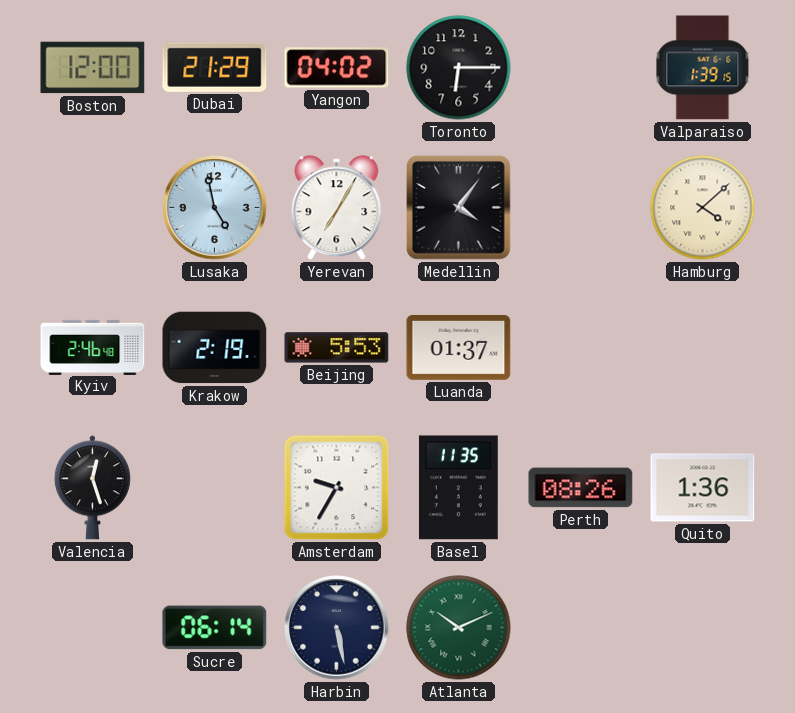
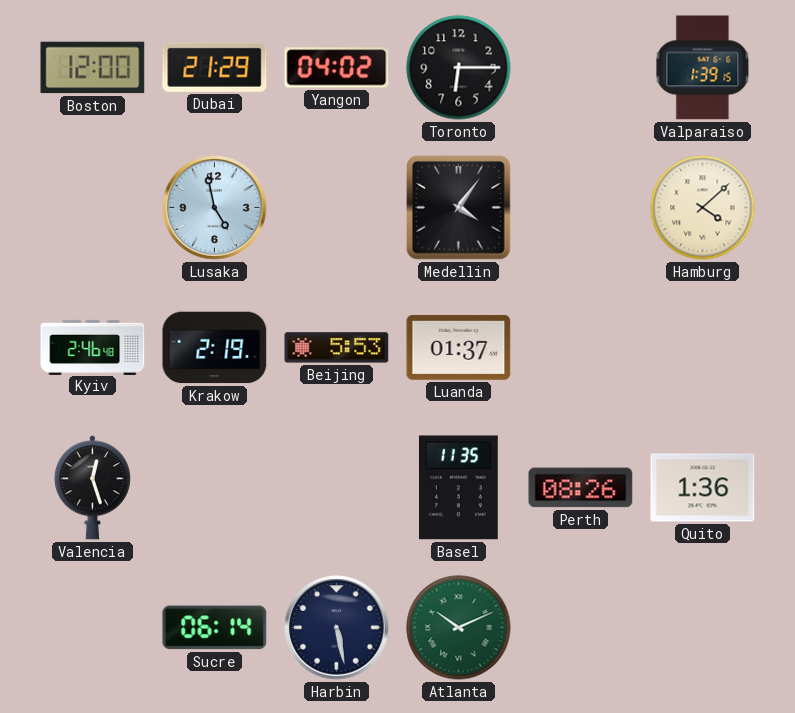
Yerevan: 7:05 -> none (337, 208)
Amsterdam: 9:35 -> none (337, 488)
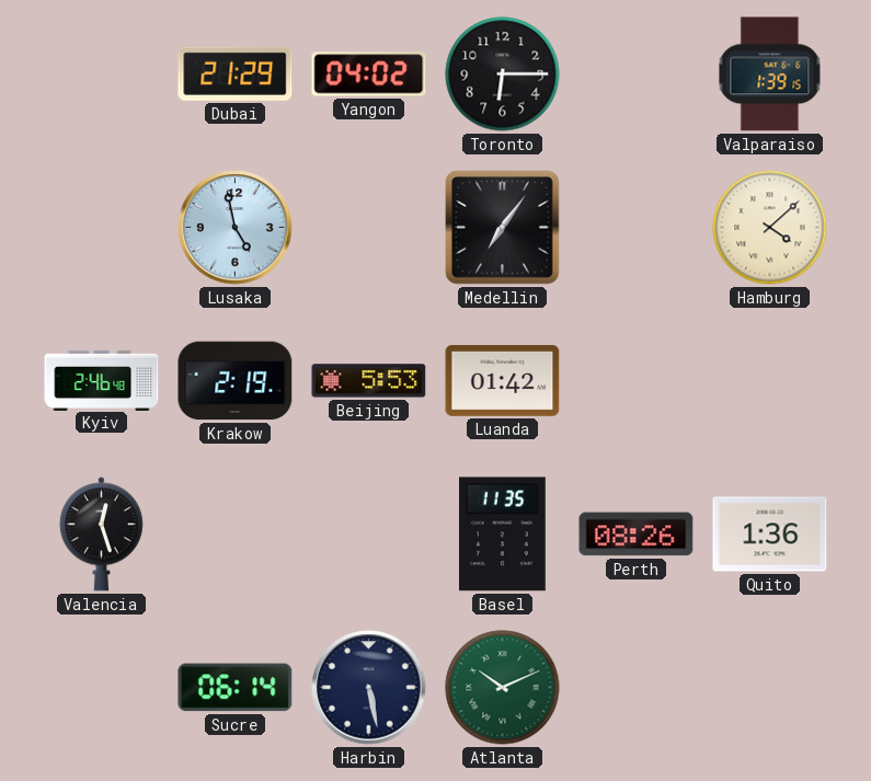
Boston: 12:00 -> none (93, 68)
Medellin: 4:06 -> 7:06 (503, 228)
Luanda: 01:37 -> 01:42 (503, 381)
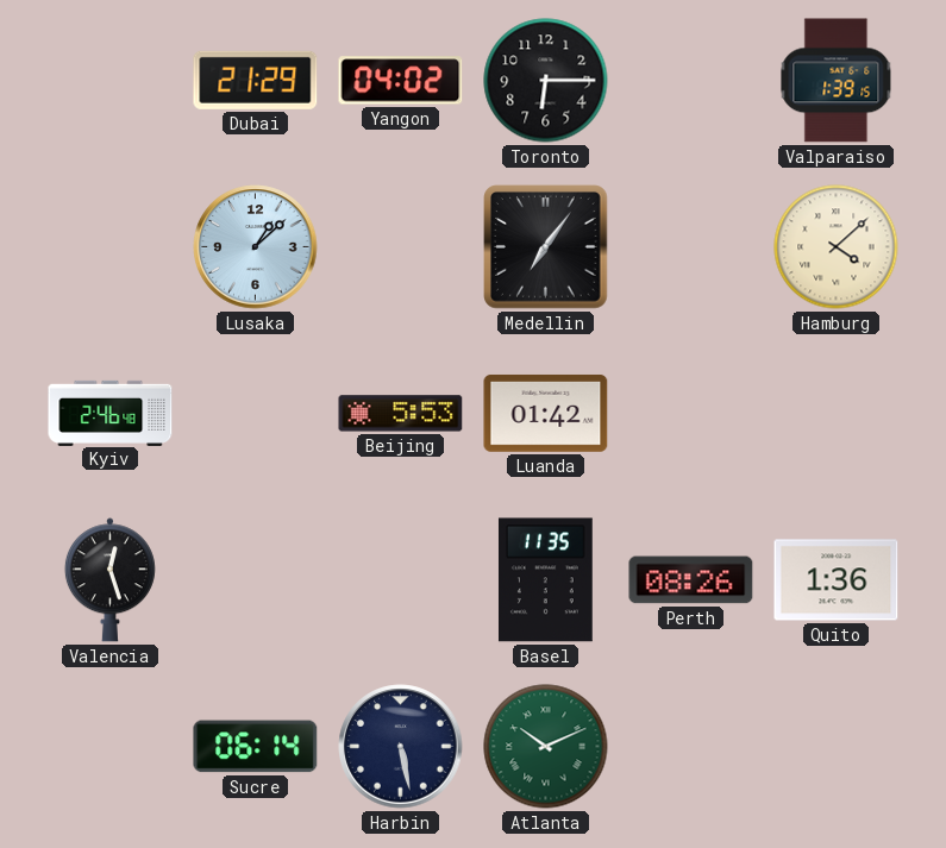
Lusaka: 4:58 -> 1:08 (256, 247)
Krakow: 2:19 -> none (236, 381)
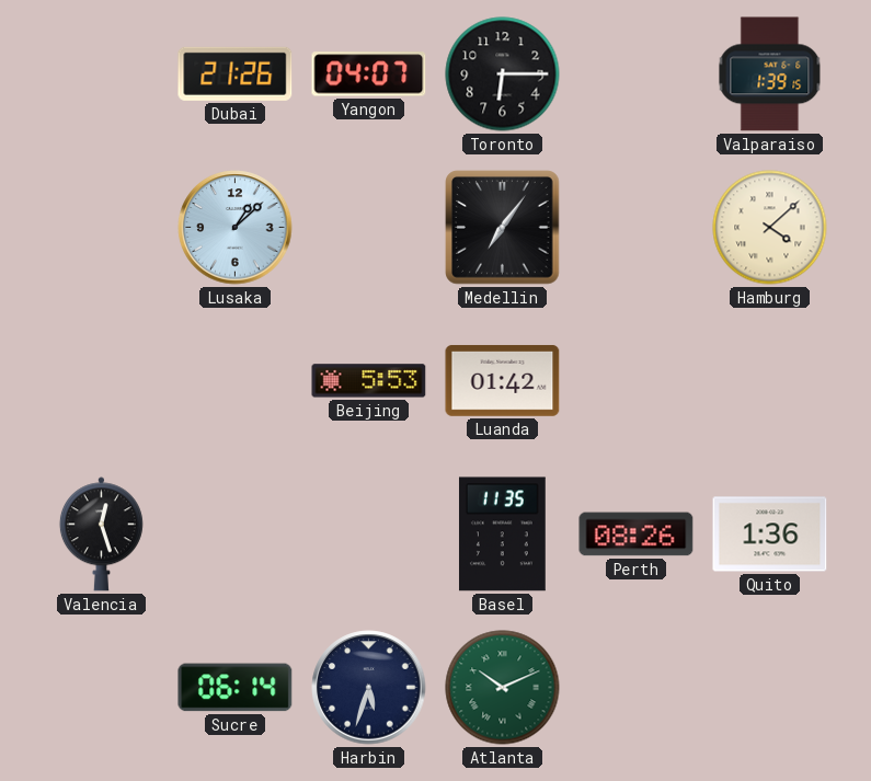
Dubai: 21:29 -> 21:26 (236, 73)
Yangon: 04:02 -> 04:07 (369, 74)
Kyiv: 2:46 -> none (111, 413)
Harbin: 5:28 -> 5:33 (369, 688)
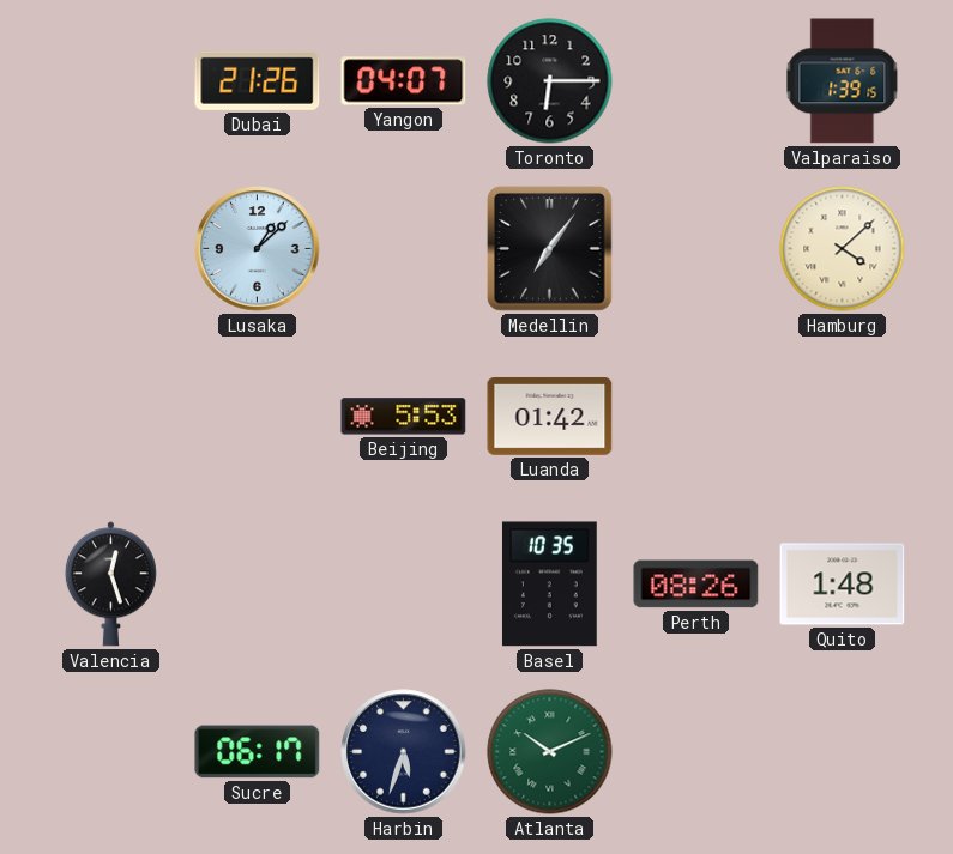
Basel: 11:35 -> 10:35 (549, 585)
Quito: 1:36 -> 1:48 (843, 585)
Sucre: 06:14 -> 06:17 (258, 752)
